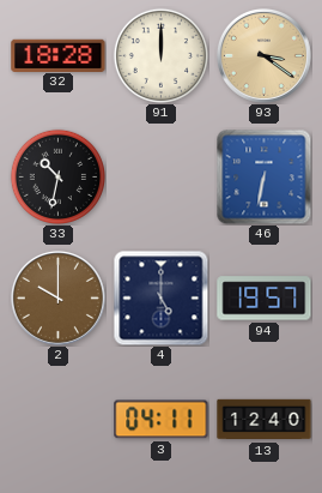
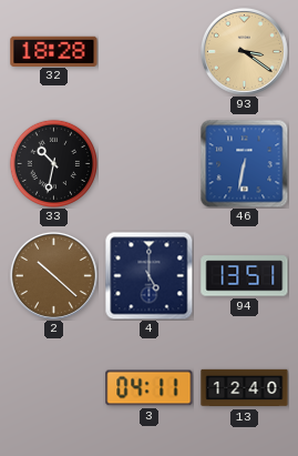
91: 12:00 -> none (160, 55)
2: 10:00 -> 10:22 (53, 275)
94: 19:57 -> 13:51 (245, 276)
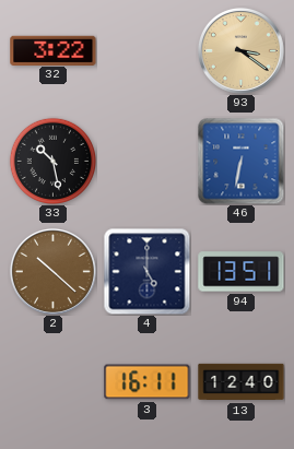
32: 18:28 -> 3:22 (54, 50)
33: 10:32 -> 10:28 (52, 161)
3: 04:11 -> 16:11 (148, 382)
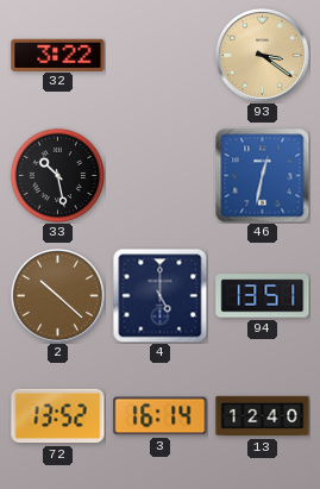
46: 6:32 -> 12:32 (262, 175)
72: none -> 13:52 (58, 416)
3: 16:11 -> 16:14 (161, 416)
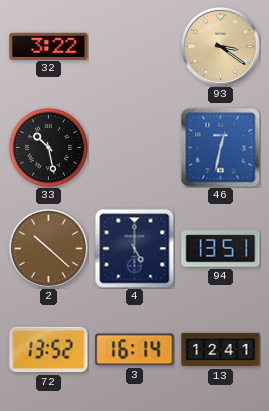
13: 12:40 -> 12:41 (221, 350)
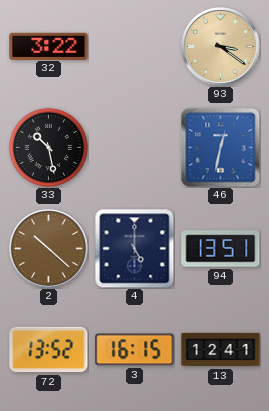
3: 16:14 -> 16:15 (135, 350)
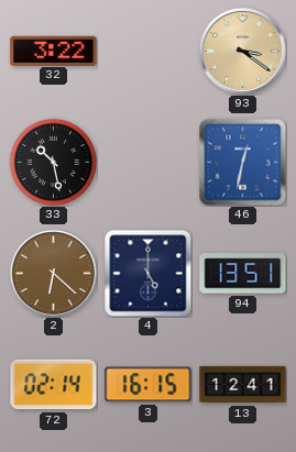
2: 10:22 -> 6:22 (53, 273)
72: 13:52 -> 02:14 (54, 385)
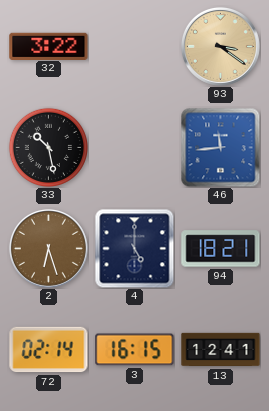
46: 12:32 -> 11:44 (220, 147)
2: 6:22 -> 6:27 (48, 248)
94: 13:51 -> 18:21 (221, 249)
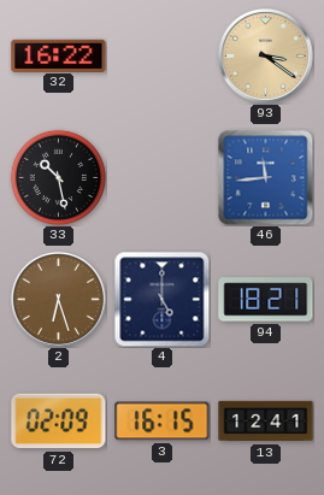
32: 3:22 -> 16:22 (59, 55)
72: 02:14 -> 02:09 (59, 422)
